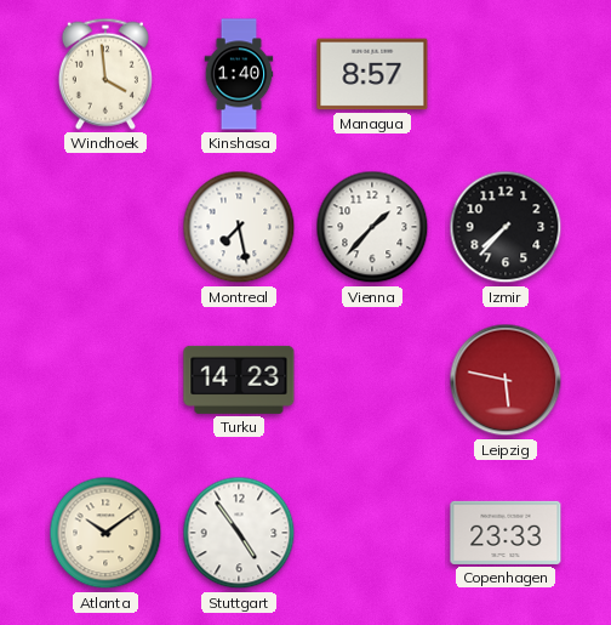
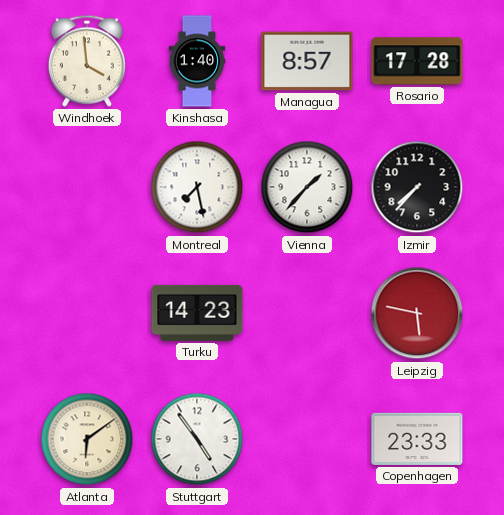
Rosario: none -> 17:28 (417, 61)
Atlanta: 10:09 -> 6:09 (87, 439)
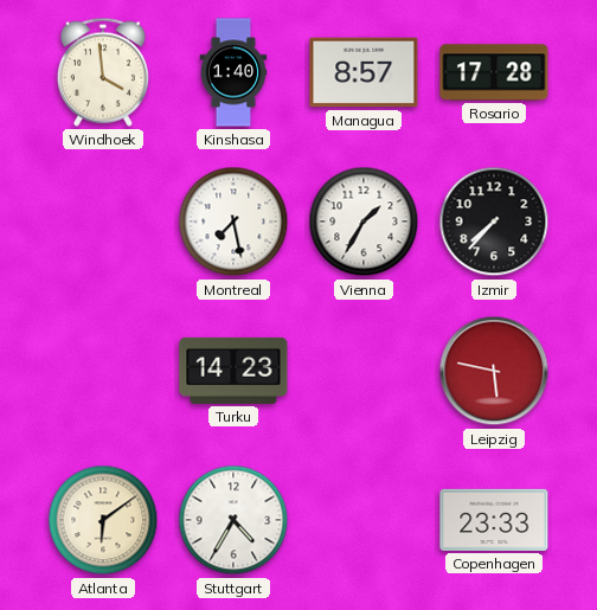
Vienna: 1:37 -> 1:35 (364, 221)
Stuttgart: 4:54 -> 4:35 (233, 520)
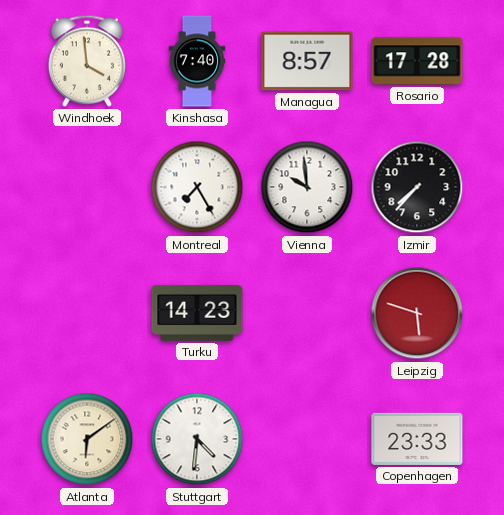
Kinshasa: 1:40 -> 7:40 (197, 61)
Montreal: 7:28 -> 7:25 (197, 187)
Vienna: 1:35 -> 9:59 (307, 187)
Leipzig: 5:47 -> 5:48 (417, 313)
Stuttgart: 4:35 -> 4:31 (197, 439)
